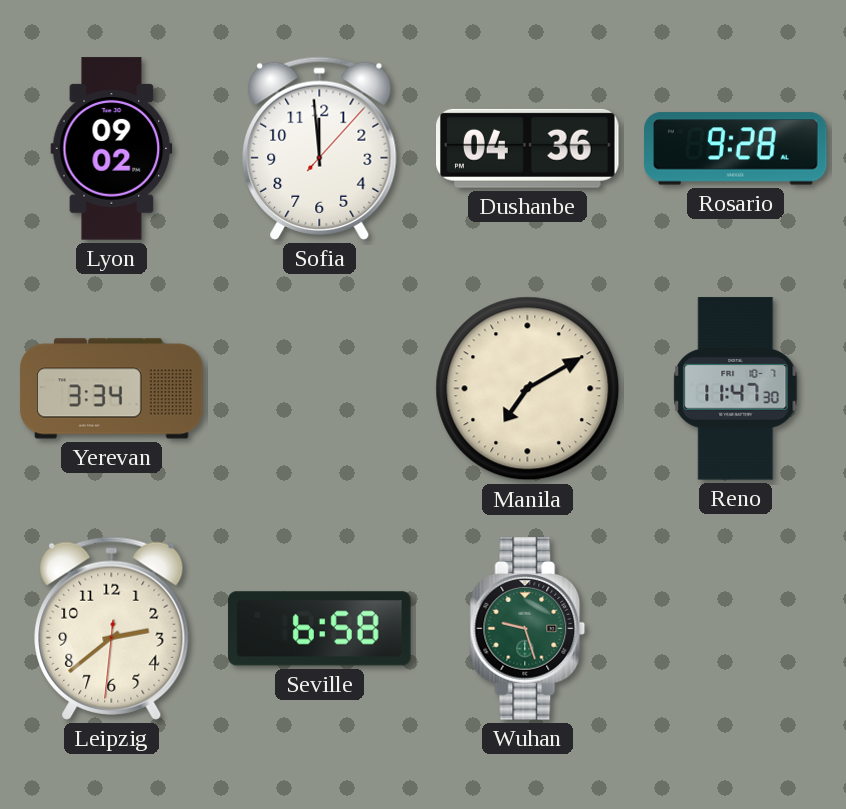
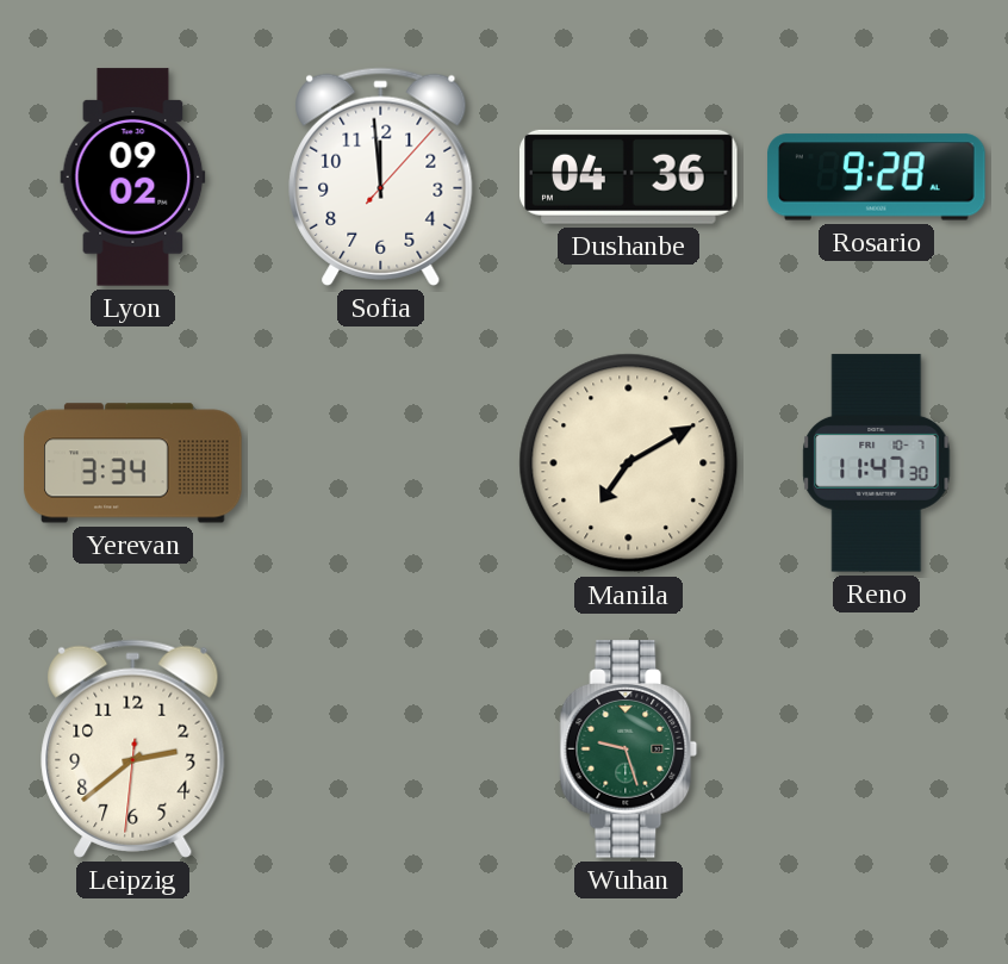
Seville: 6:58 -> none (320, 629)
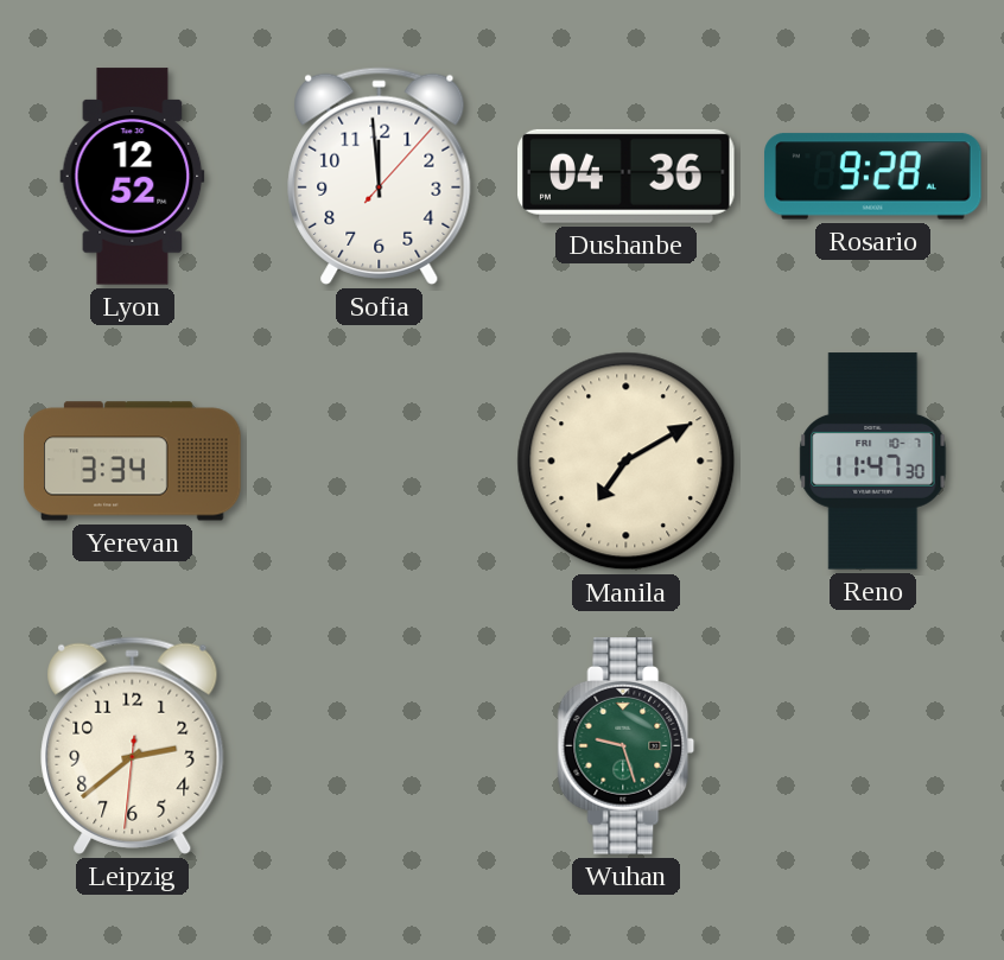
Lyon: 09:02 -> 12:52 (133, 177)
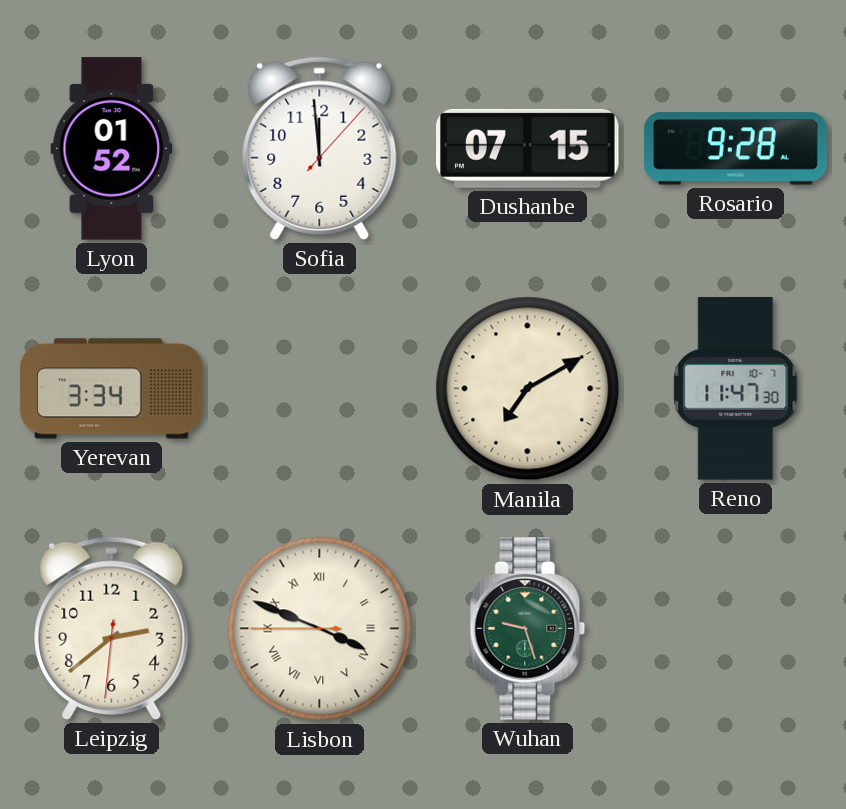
Lyon: 12:52 -> 01:52 (112, 149)
Dushanbe: 04:36 -> 07:15 (528, 148)
Lisbon: none -> 3:48 (320, 629)
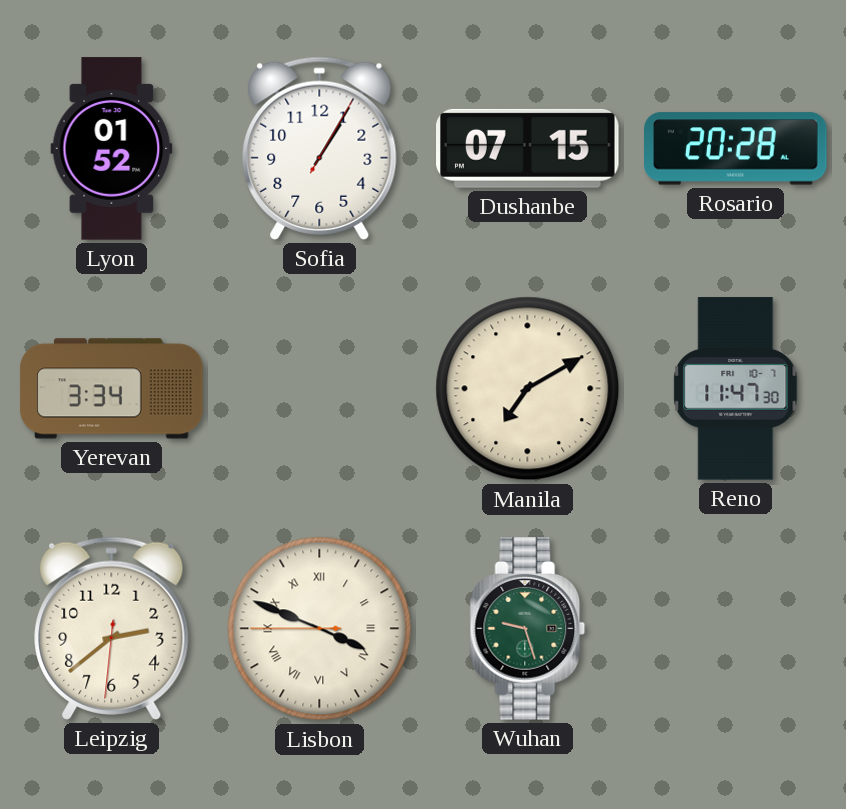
Sofia: 11:59 -> 1:05 (320, 148)
Rosario: 9:28 -> 20:28 (736, 149)
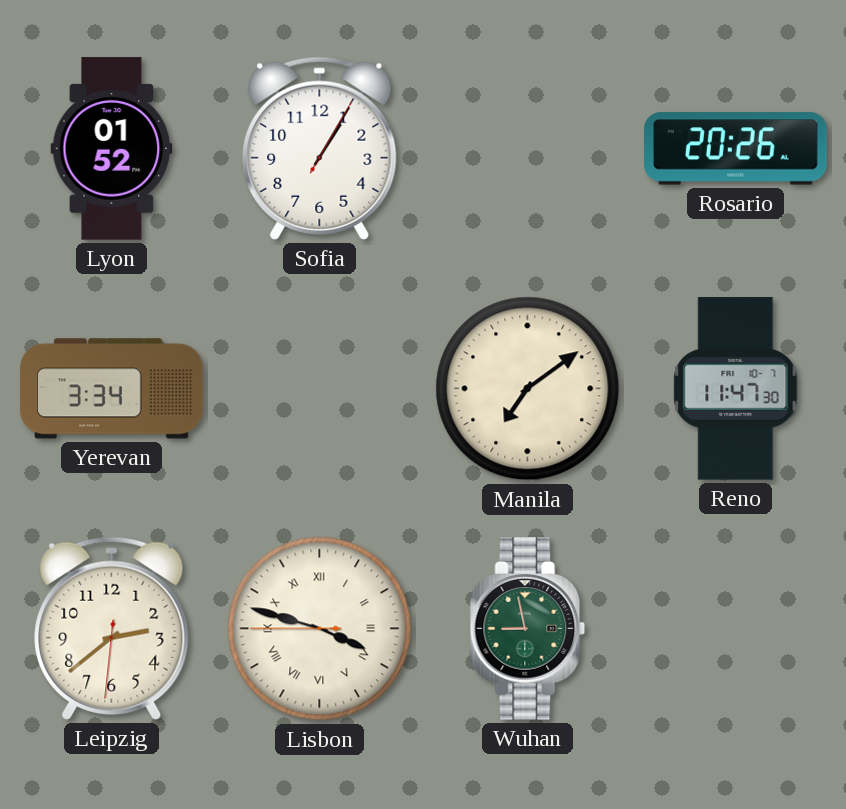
Dushanbe: 07:15 -> none (528, 148)
Rosario: 20:28 -> 20:26 (736, 149)
Manila: 7:10 -> 7:09 (528, 389)
Lisbon: 3:48 -> 3:47 (320, 629)
Wuhan: 9:27 -> 8:58 (528, 629)
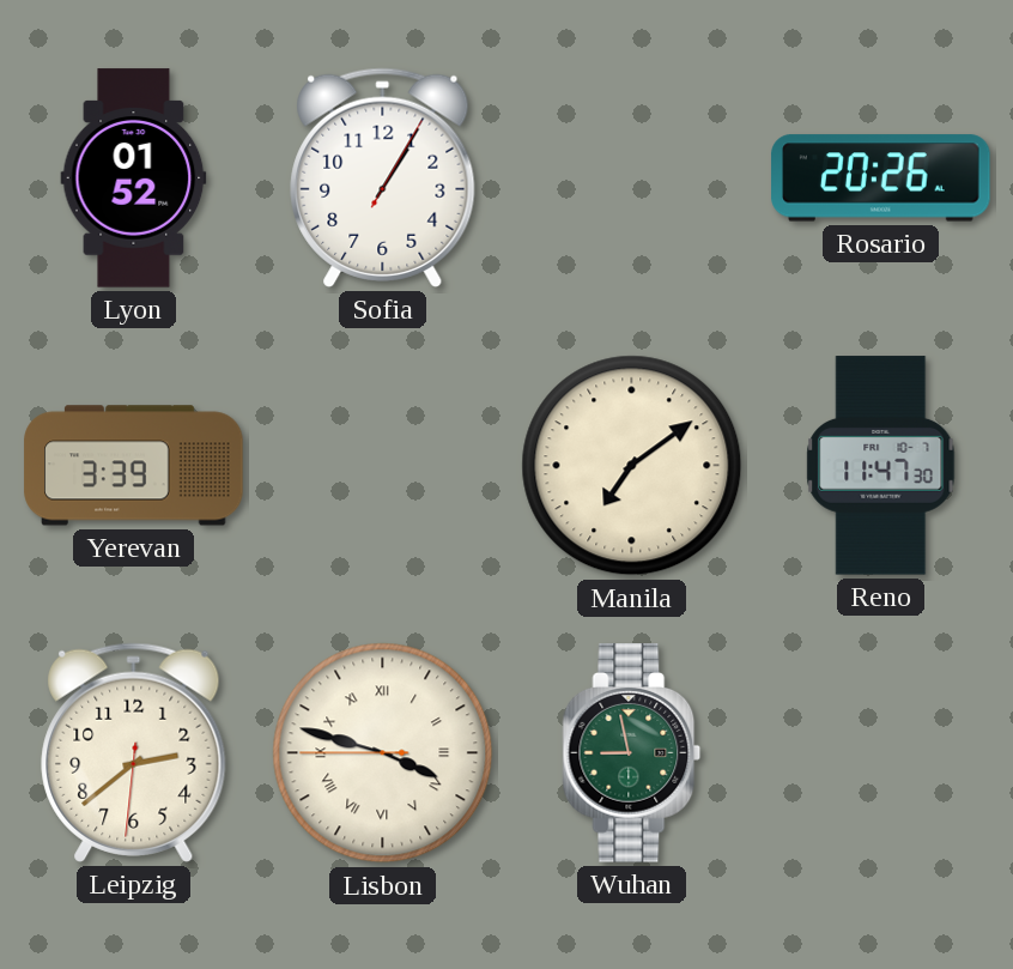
Yerevan: 3:34 -> 3:39 (134, 466)
